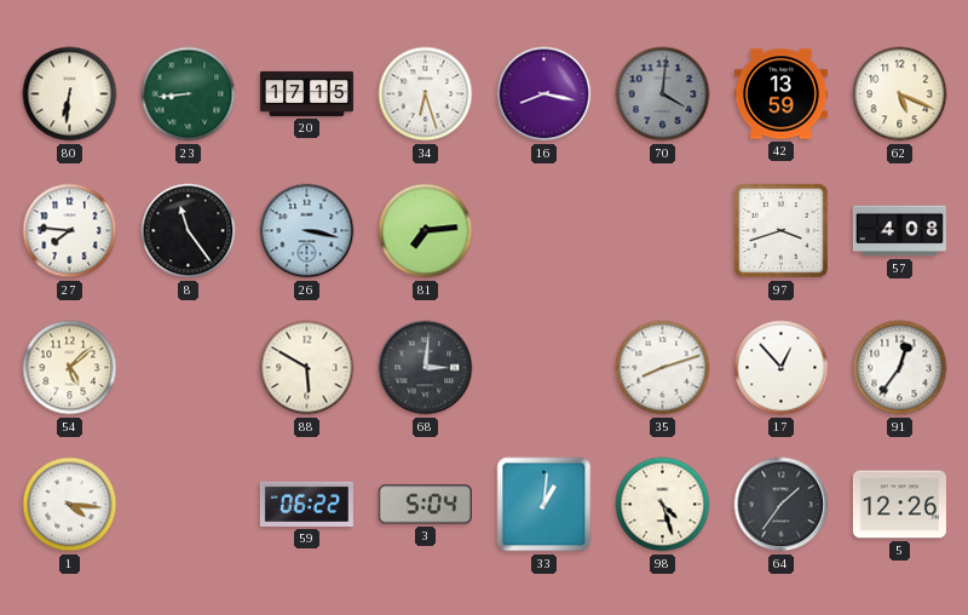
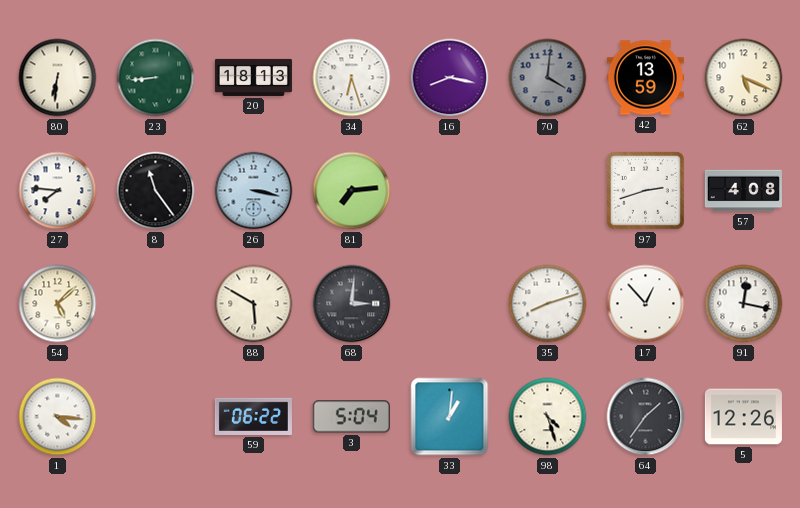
20: 17:15 -> 18:13 (253, 77)
97: 3:42 -> 2:42 (646, 191)
91: 12:36 -> 12:17 (744, 304)
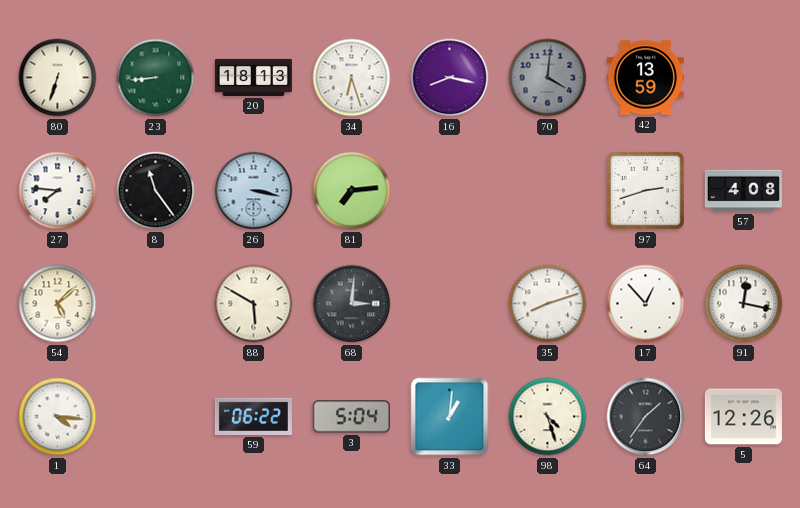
80: 6:31 -> 6:33 (58, 78)
62: 5:19 -> none (744, 78)
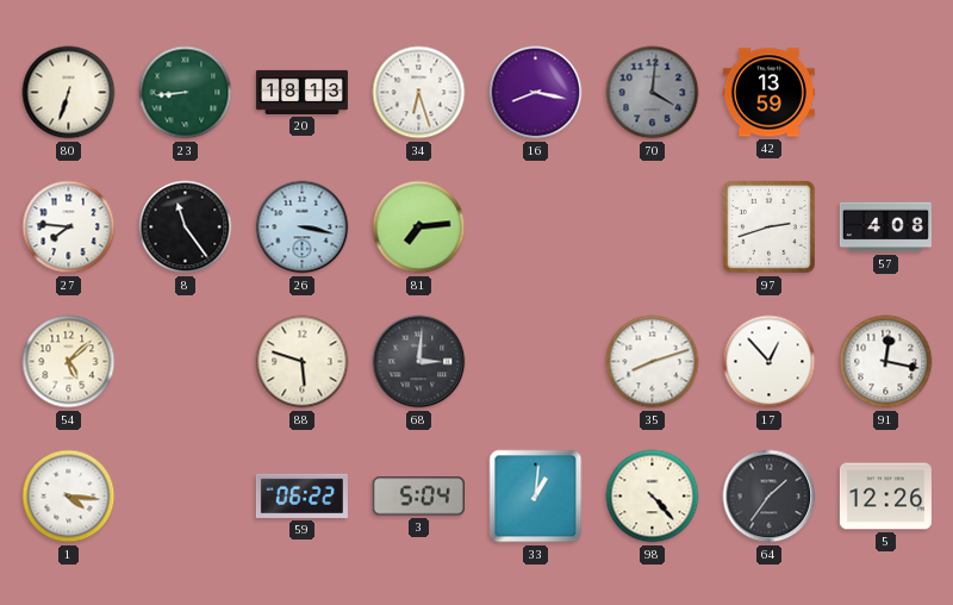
88: 5:50 -> 5:48 (303, 362)
98: 4:27 -> 4:23 (653, 497)
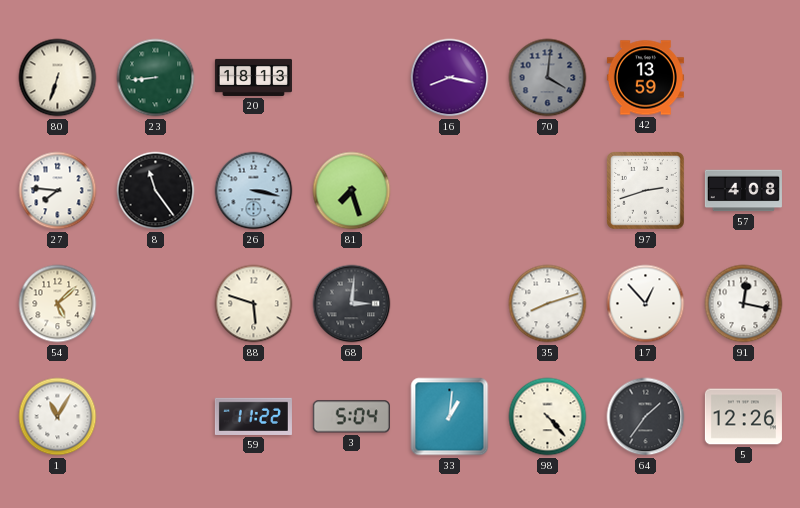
34: 6:27 -> none (419, 93)
81: 7:14 -> 7:27 (352, 191)
1: 4:16 -> 11:05 (58, 417)
59: 06:22 -> 11:22 (253, 416)
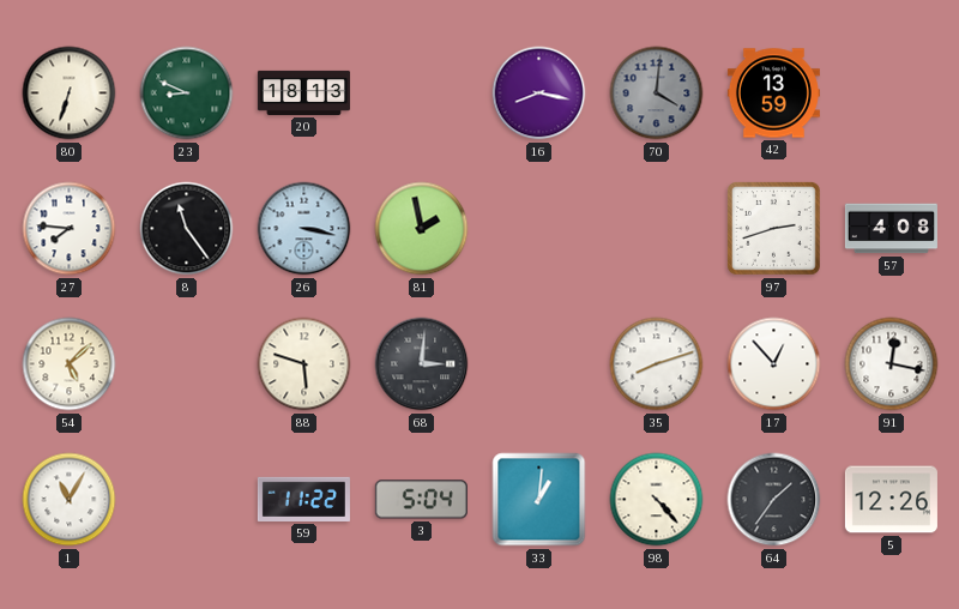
23: 8:44 -> 8:49 (187, 94)
81: 7:27 -> 1:58 (422, 229)
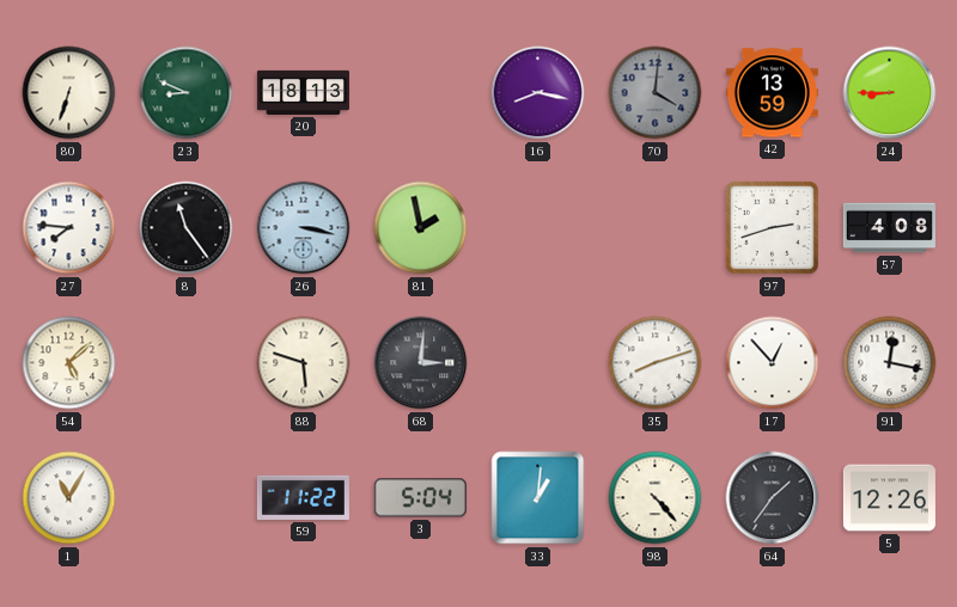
24: none -> 8:45 (890, 93)
